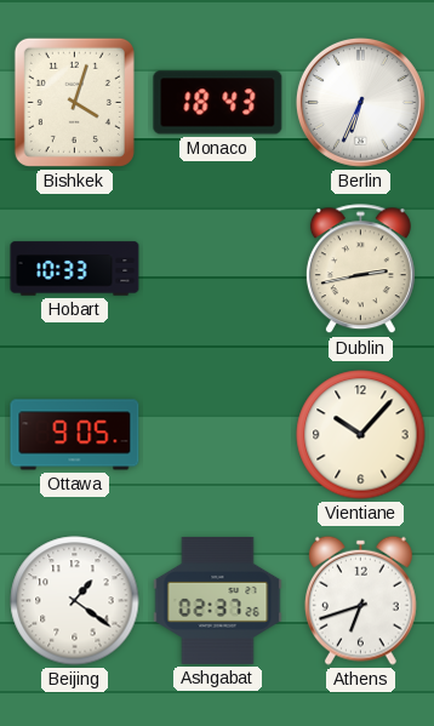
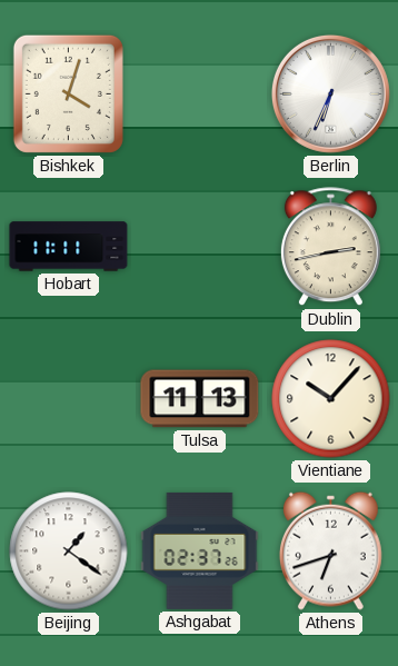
Monaco: 18:43 -> none (218, 103)
Hobart: 10:33 -> 11:11 (69, 247)
Ottawa: 9:05 -> none (75, 435)
Tulsa: none -> 11:13 (200, 399)
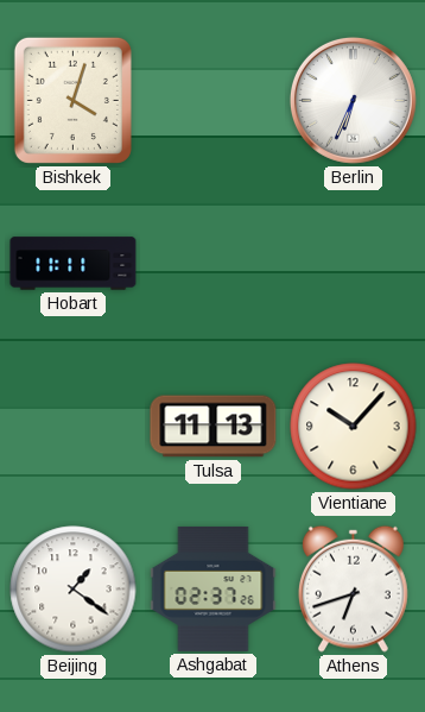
Dublin: 2:43 -> none (330, 247)
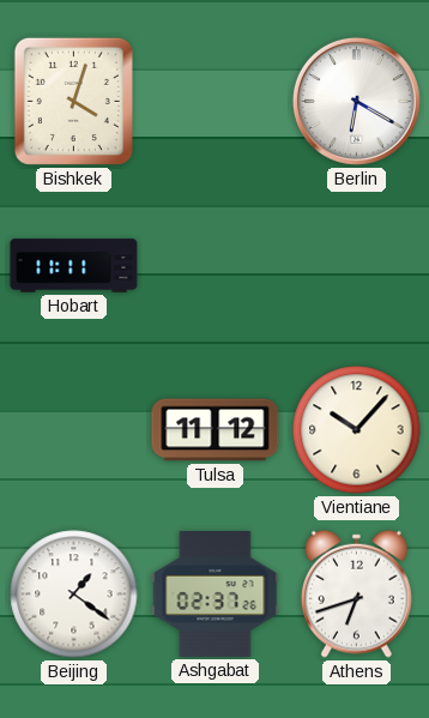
Berlin: 6:34 -> 6:20 (356, 101)
Tulsa: 11:13 -> 11:12 (216, 430)
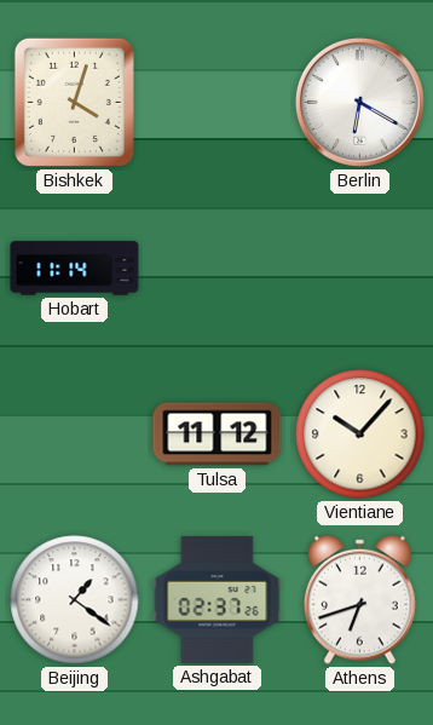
Hobart: 11:11 -> 11:14 (75, 269)
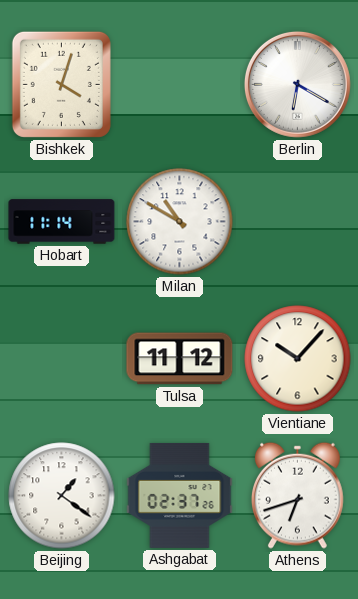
Milan: none -> 10:50 (180, 222)
